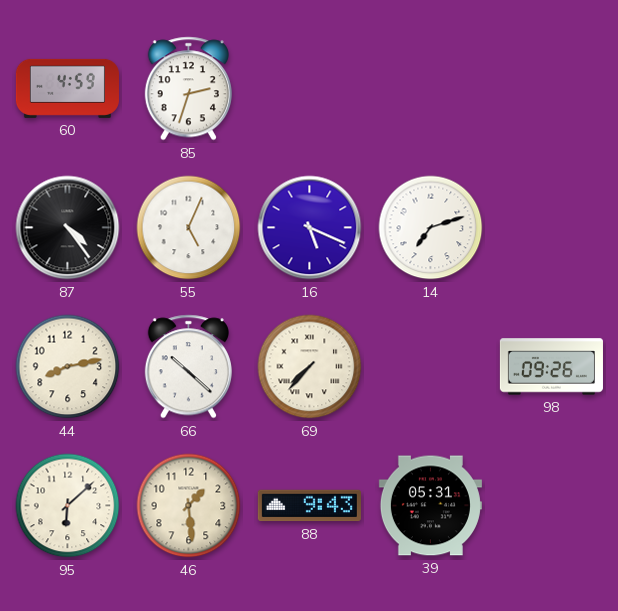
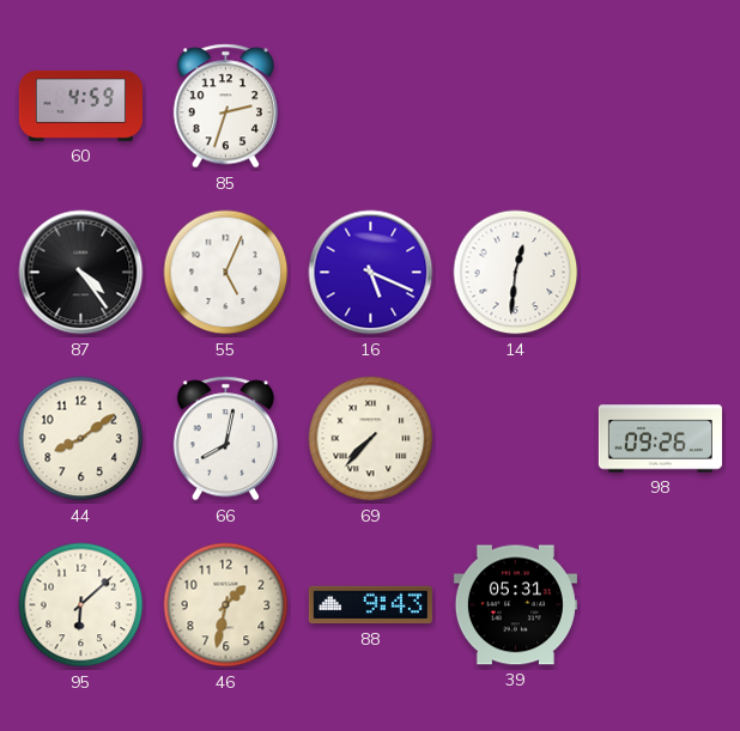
14: 7:12 -> 12:31 (516, 273)
44: 8:13 -> 8:09 (81, 439)
66: 10:22 -> 8:02 (225, 439)
46: 1:29 -> 1:32 (226, 605)
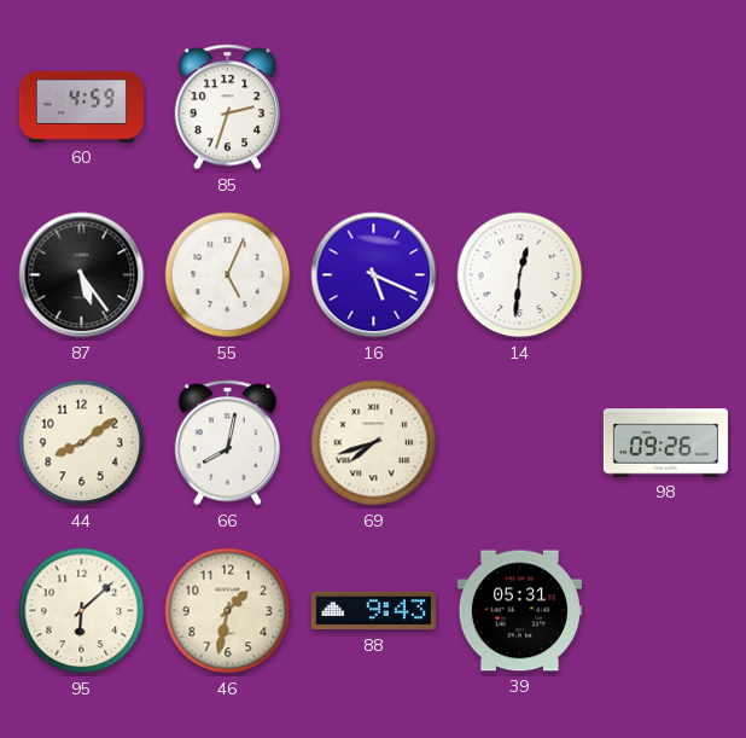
87: 4:24 -> 5:24 (82, 275)
69: 7:37 -> 7:42 (374, 443)
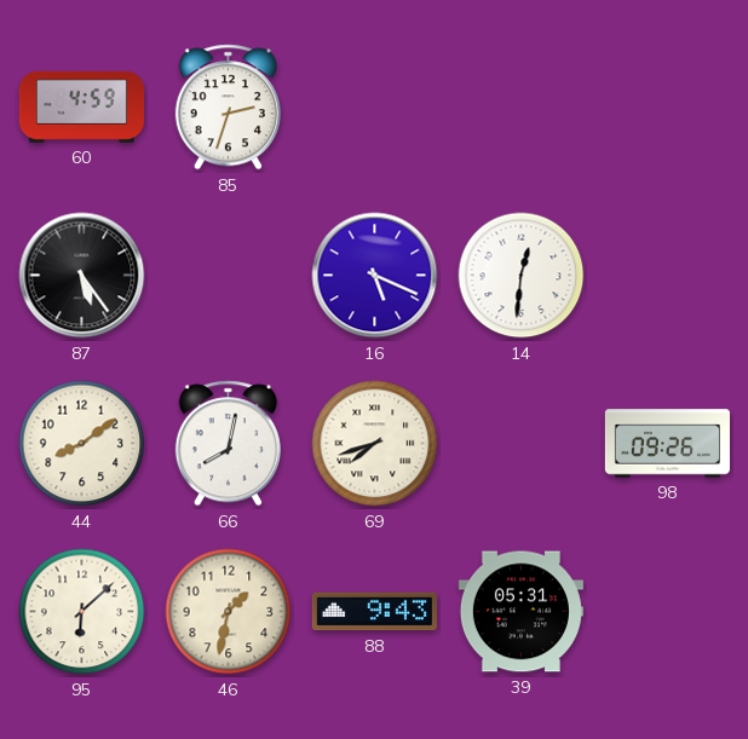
55: 5:04 -> none (228, 275)
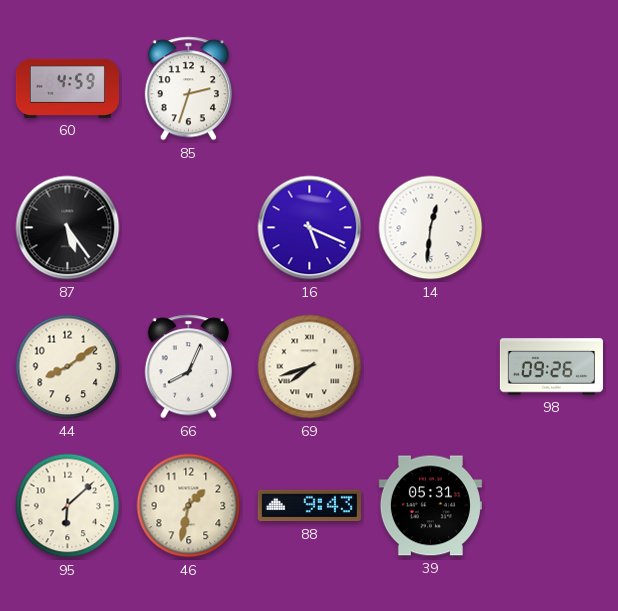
66: 8:02 -> 8:04 (188, 367)
